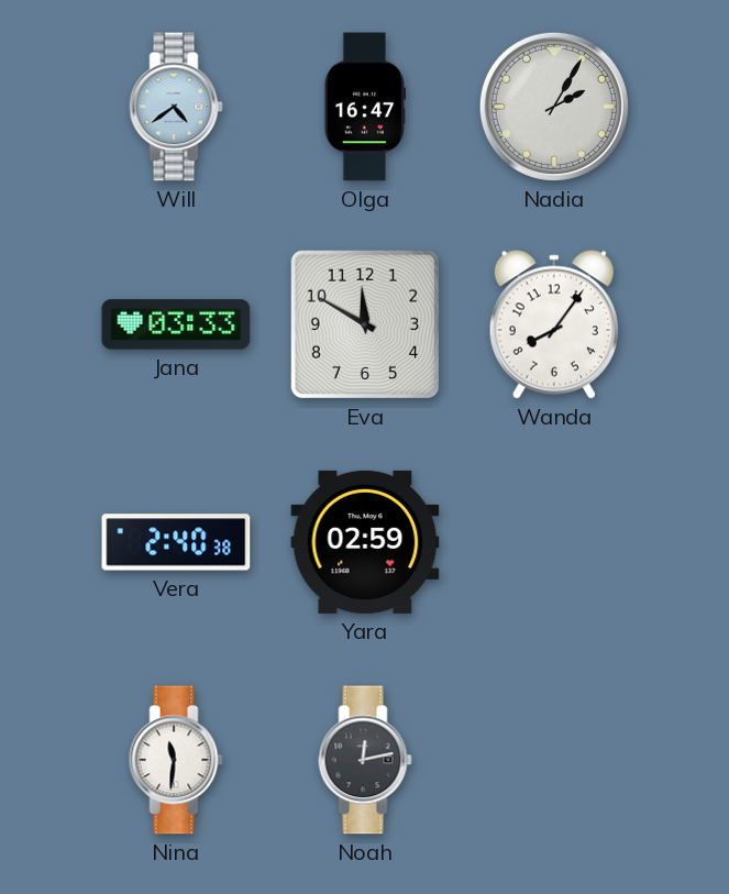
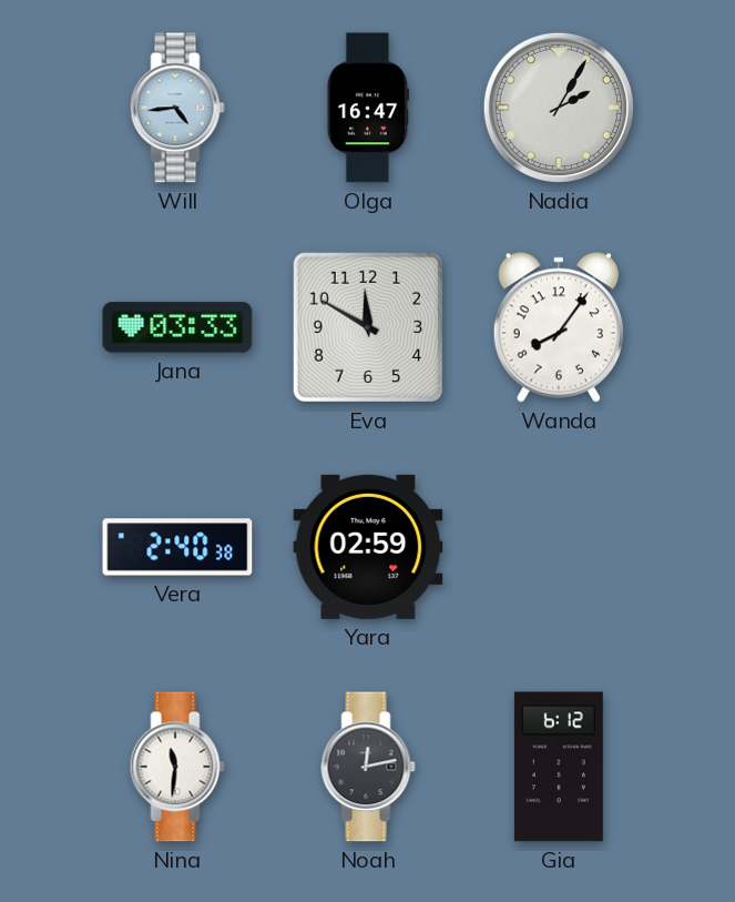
Will: 4:39 -> 4:44 (177, 108)
Gia: none -> 6:12 (559, 767)
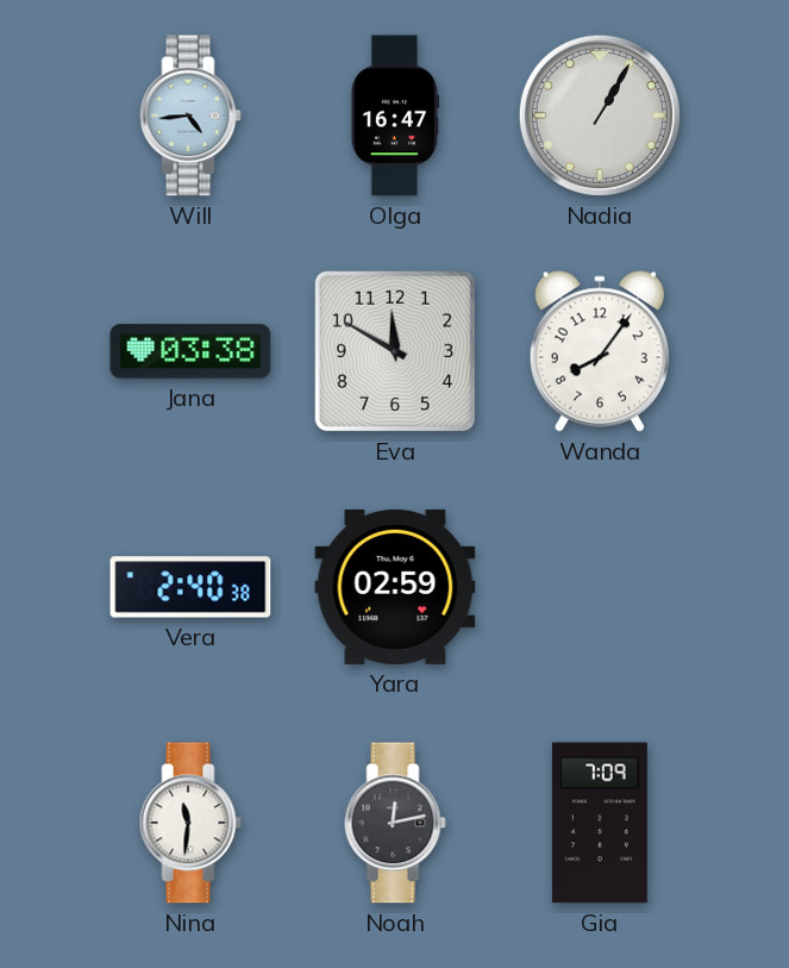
Nadia: 2:05 -> 1:05 (600, 115)
Jana: 03:33 -> 03:38 (190, 351)
Gia: 6:12 -> 7:09 (600, 823)
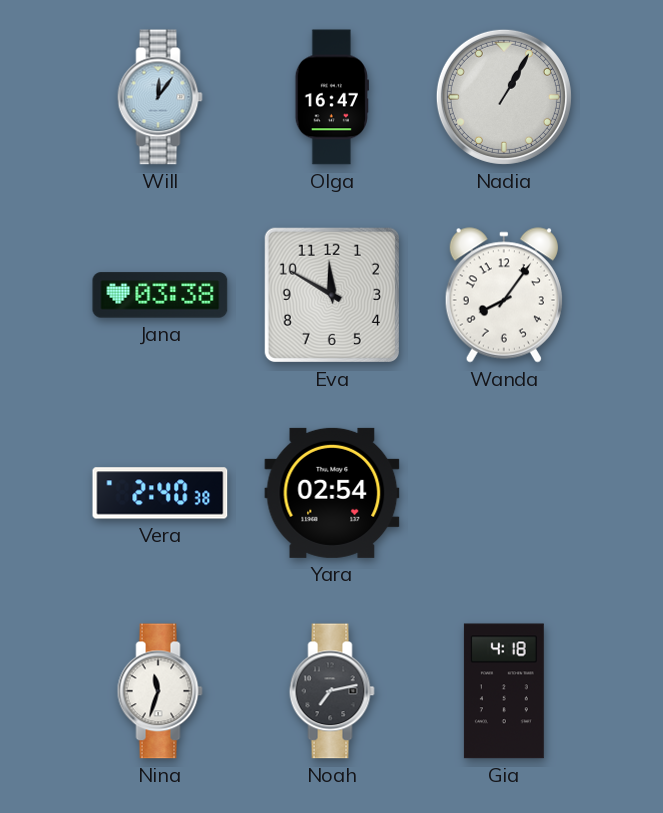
Will: 4:44 -> 12:06 (160, 97)
Yara: 02:59 -> 02:54 (332, 493)
Nina: 11:31 -> 11:33 (160, 691)
Noah: 12:13 -> 7:13 (332, 691)
Gia: 7:09 -> 4:18 (504, 691)
